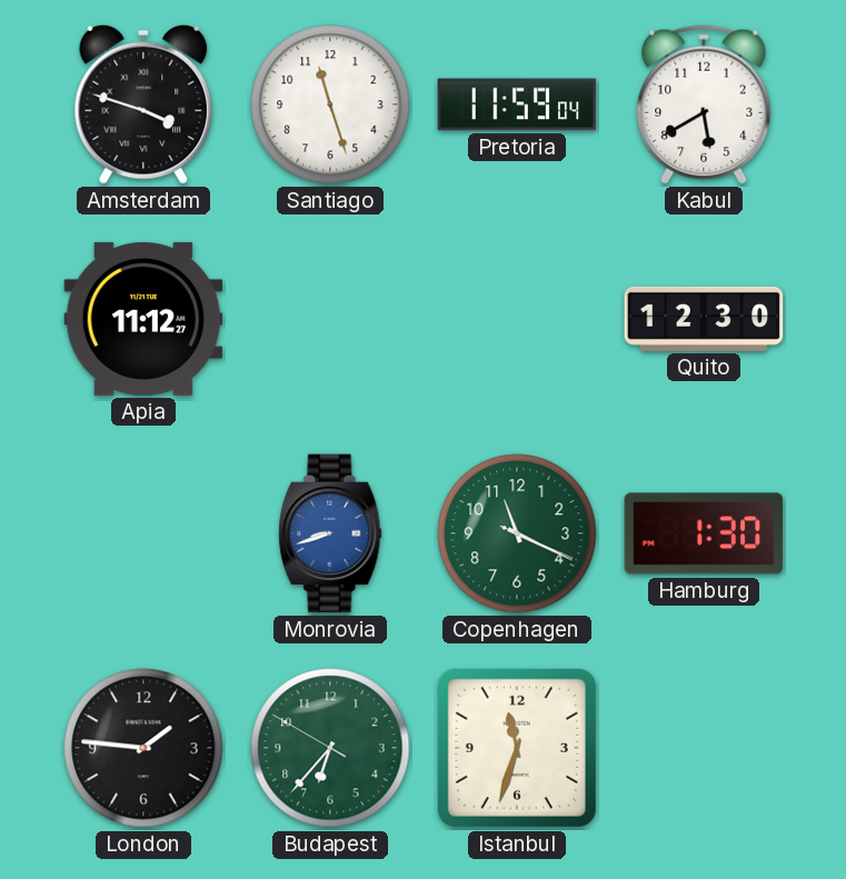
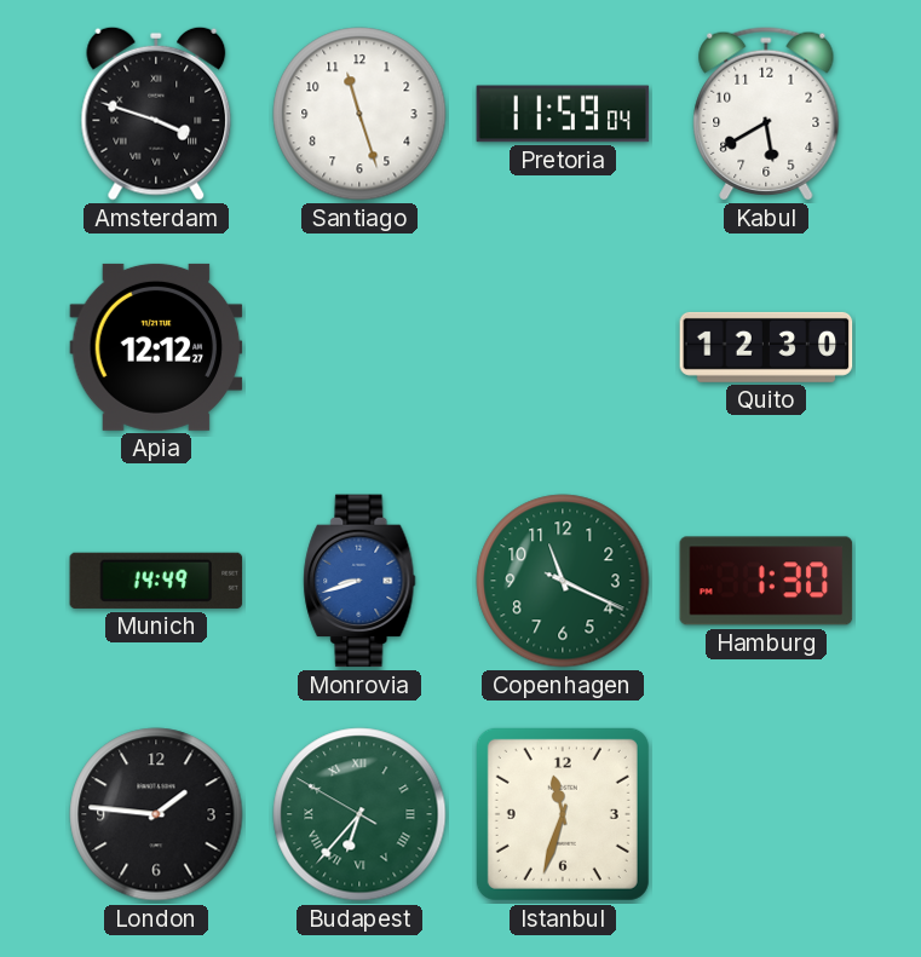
Apia: 11:12 -> 12:12 (156, 347)
Munich: none -> 14:49 (156, 581)
Budapest numerals: Arabic -> Roman (359, 814)
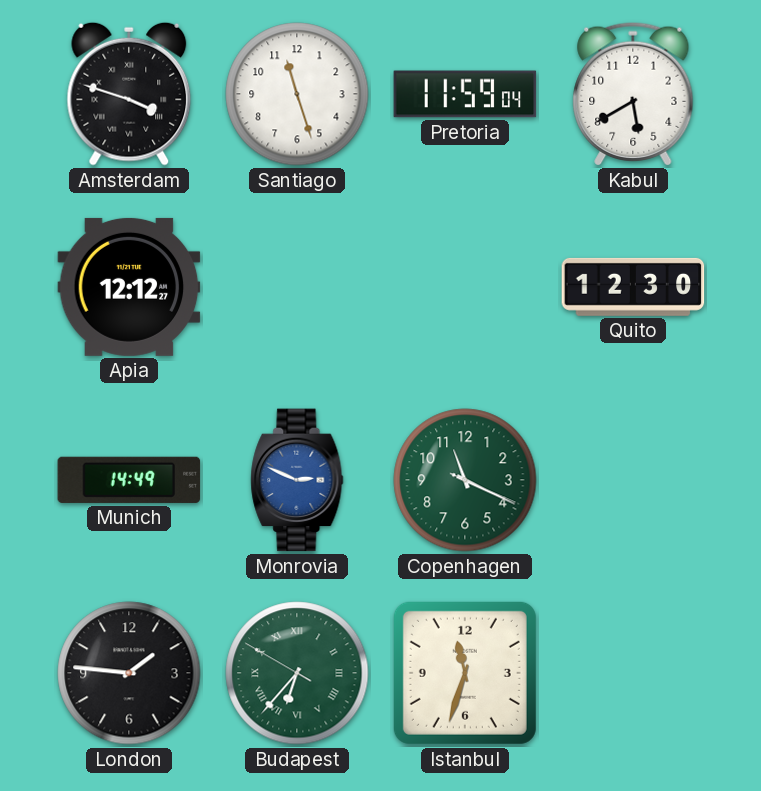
Monrovia: 8:42 -> 2:49 (297, 480)
Hamburg: 1:30 -> none (766, 581)
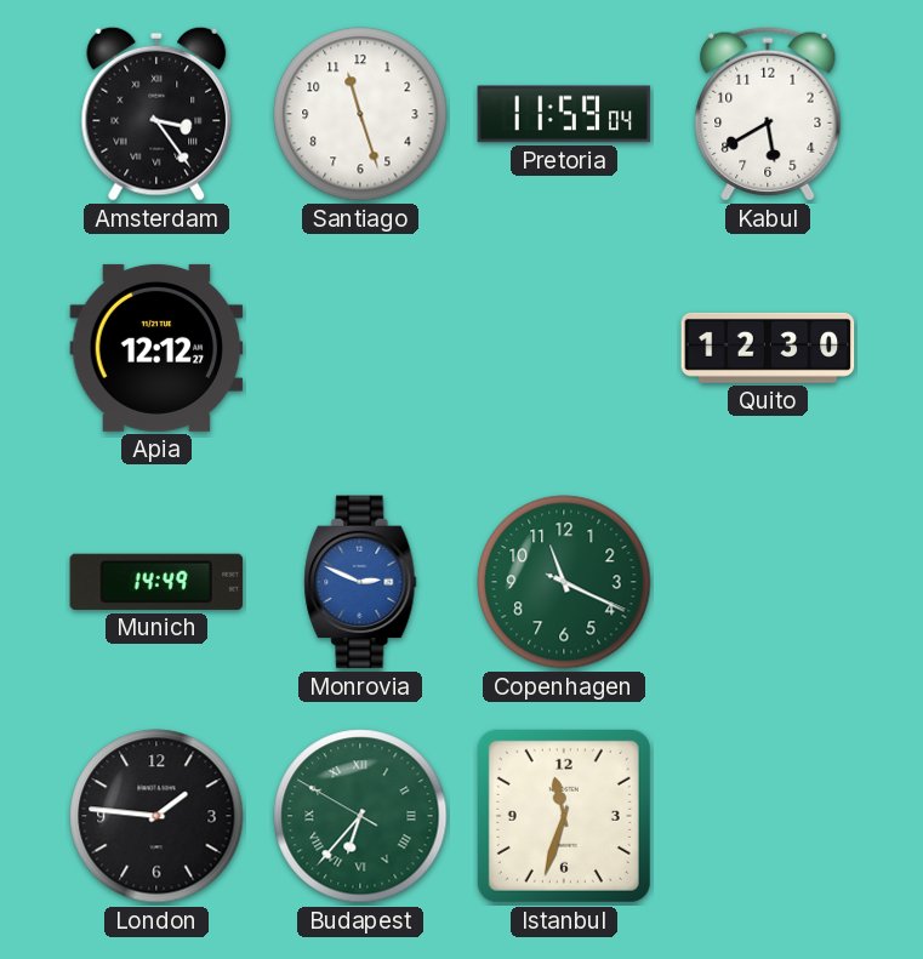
Amsterdam: 3:48 -> 3:24 (156, 114)
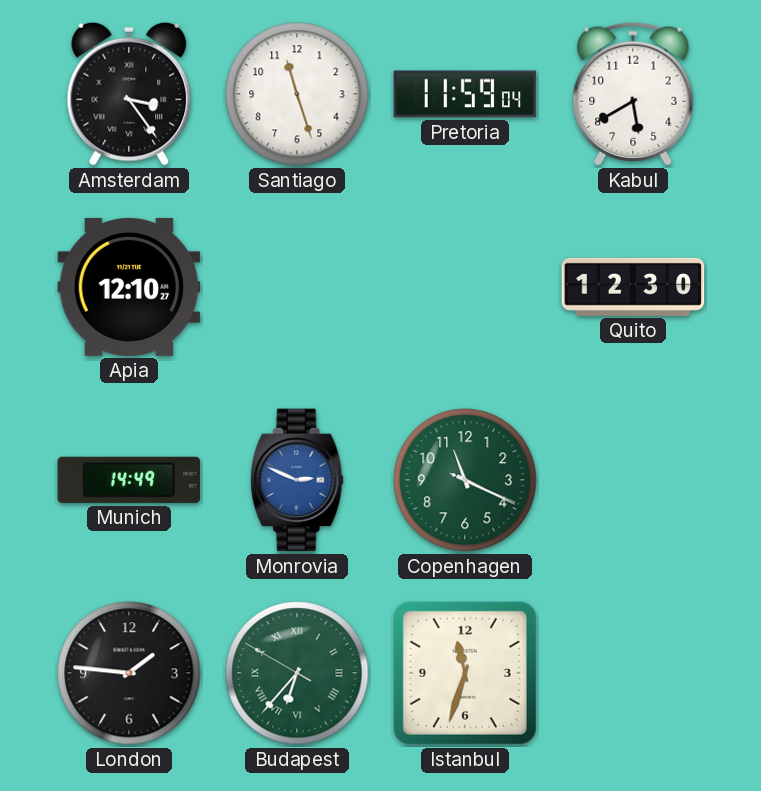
Apia: 12:12 -> 12:10 (129, 287)
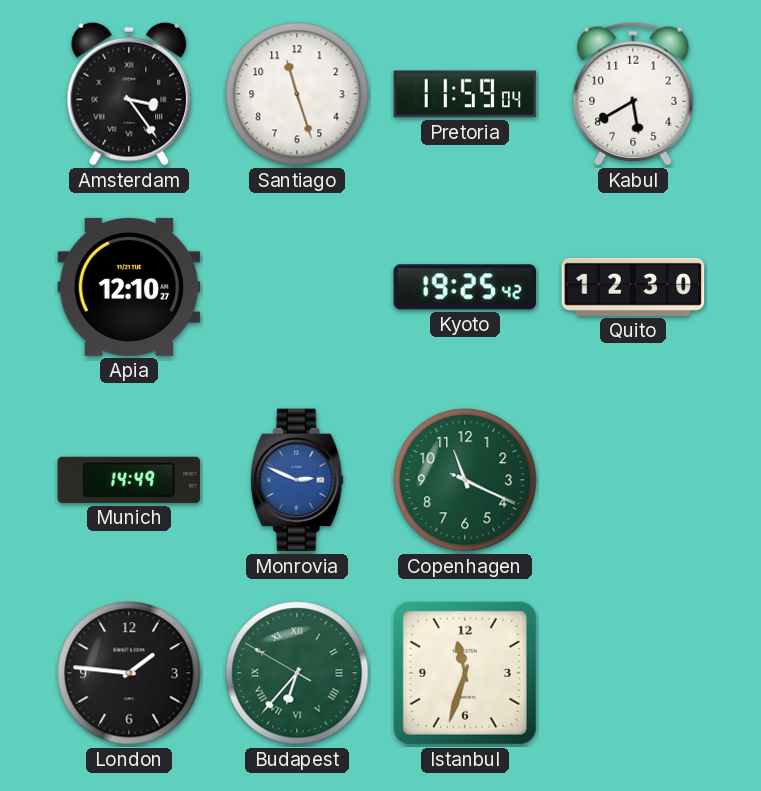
Kyoto: none -> 19:25 (465, 287)
